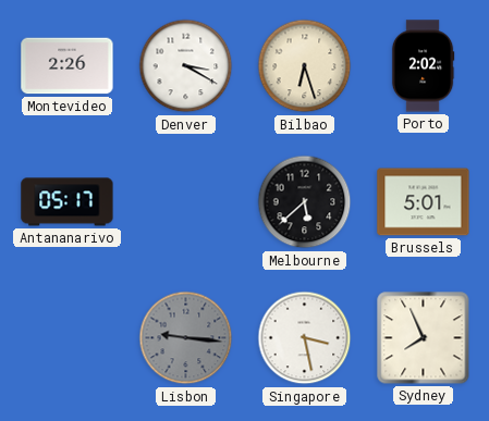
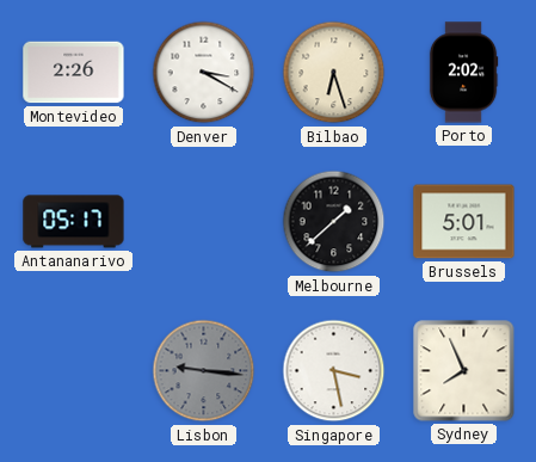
Melbourne: 5:38 -> 1:38 (334, 222)
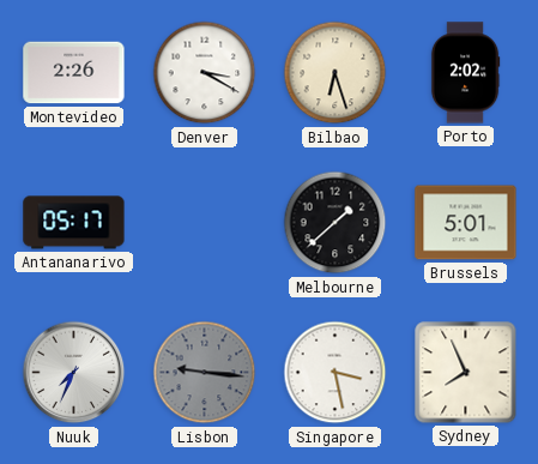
Nuuk: none -> 7:34 (74, 373)
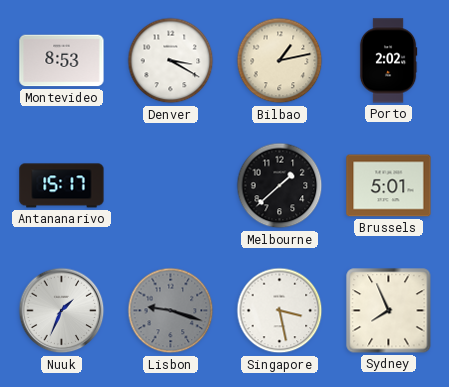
Montevideo: 2:26 -> 8:53 (62, 61)
Bilbao: 6:27 -> 1:13 (280, 61)
Antananarivo: 05:17 -> 15:17 (62, 186)
Nuuk: 7:34 -> 1:34 (62, 311)
Lisbon: 9:16 -> 9:18 (171, 311)
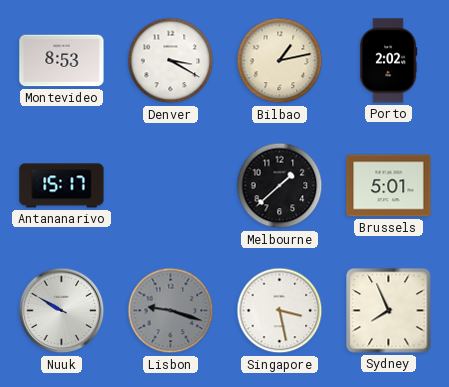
Nuuk: 1:34 -> 9:50 (62, 311)
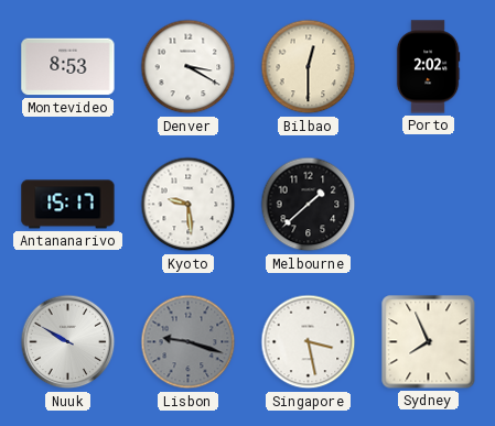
Bilbao: 1:13 -> 12:30 (309, 67)
Kyoto: none -> 9:29 (189, 205)
Brussels: 5:01 -> none (389, 186)
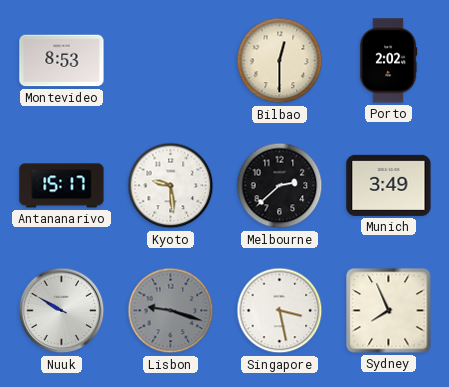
Denver: 3:20 -> none (189, 67)
Melbourne: 1:38 -> 2:38 (280, 186)
Munich: none -> 3:49 (389, 185)
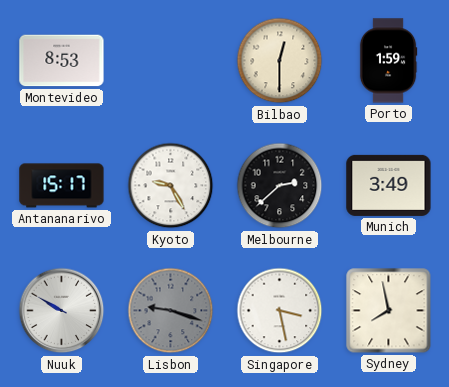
Porto: 2:02 -> 1:59 (388, 61)
Kyoto: 9:29 -> 9:25 (171, 186)
Sydney: 7:56 -> 7:58 (389, 311)
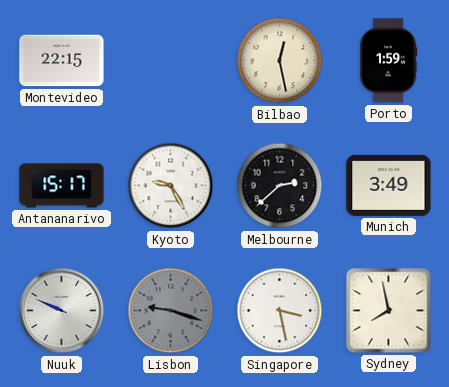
Montevideo: 8:53 -> 22:15 (62, 61)
Bilbao: 12:30 -> 12:28 (280, 61)
Nuuk: 9:50 -> 9:49 (62, 311)
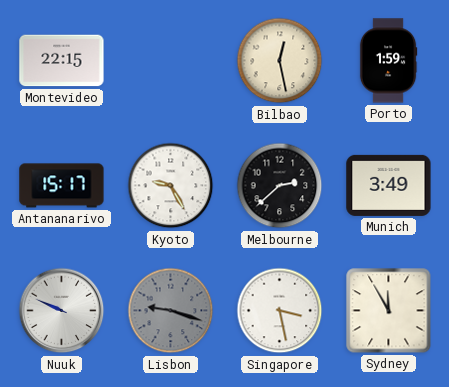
Sydney: 7:58 -> 11:55 (389, 311)
